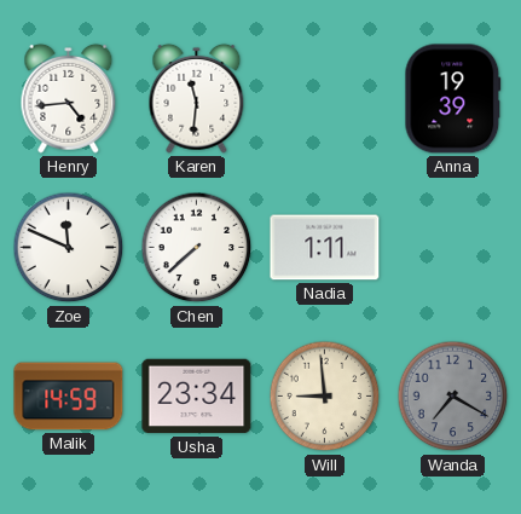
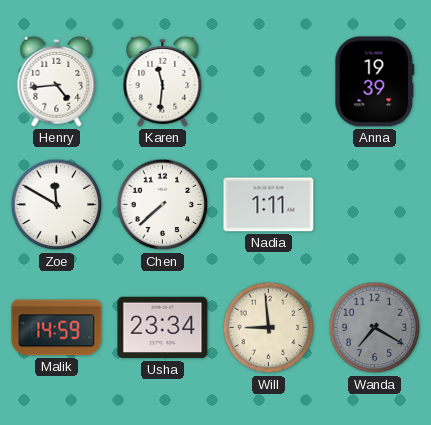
Zoe: 11:49 -> 11:50 (57, 205)
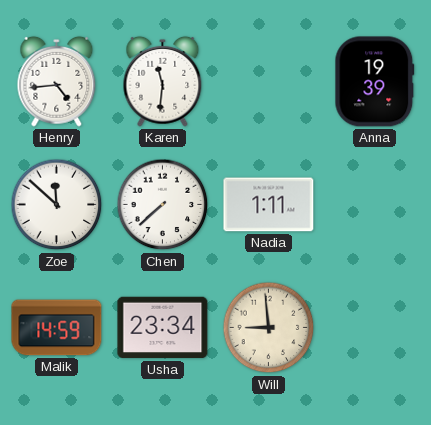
Zoe: 11:50 -> 11:52 (57, 205)
Wanda: 7:20 -> none (375, 328)
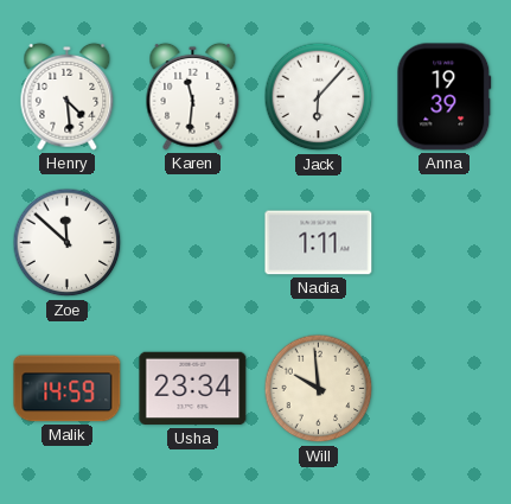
Henry: 4:44 -> 4:29 (68, 96)
Jack: none -> 6:07 (319, 97)
Chen: 7:38 -> none (163, 205)
Will: 8:59 -> 9:59 (319, 389)
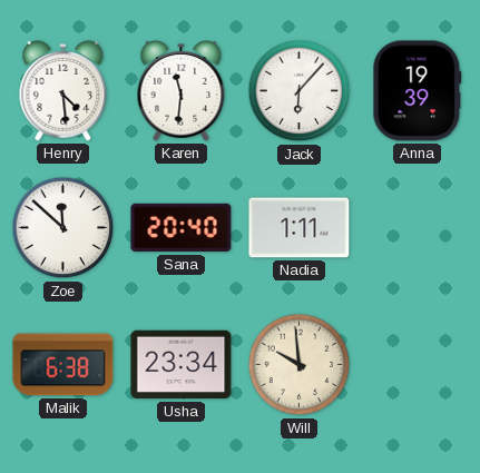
Sana: none -> 20:40 (182, 228)
Malik: 14:59 -> 6:38 (63, 365)
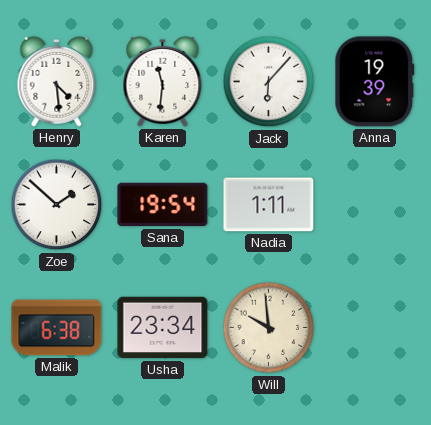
Zoe: 11:52 -> 1:52 (57, 205)
Sana: 20:40 -> 19:54 (163, 205)
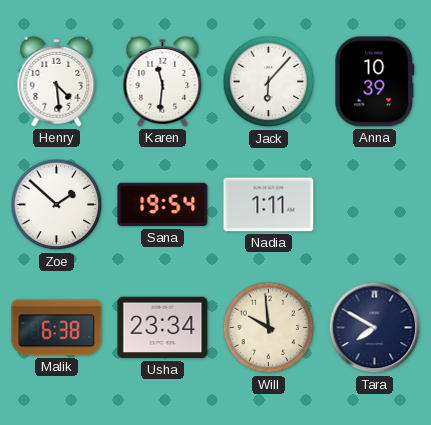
Anna: 19:39 -> 10:39 (375, 82)
Tara: none -> 7:50 (375, 328)
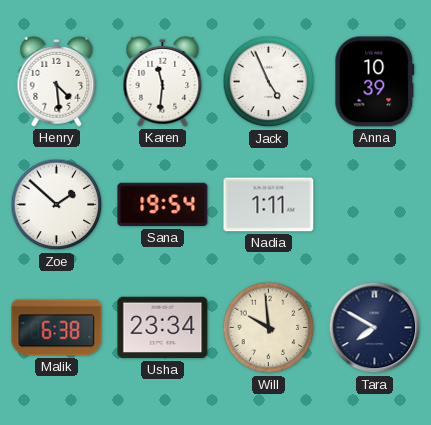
Jack: 6:07 -> 4:56 (269, 82)
